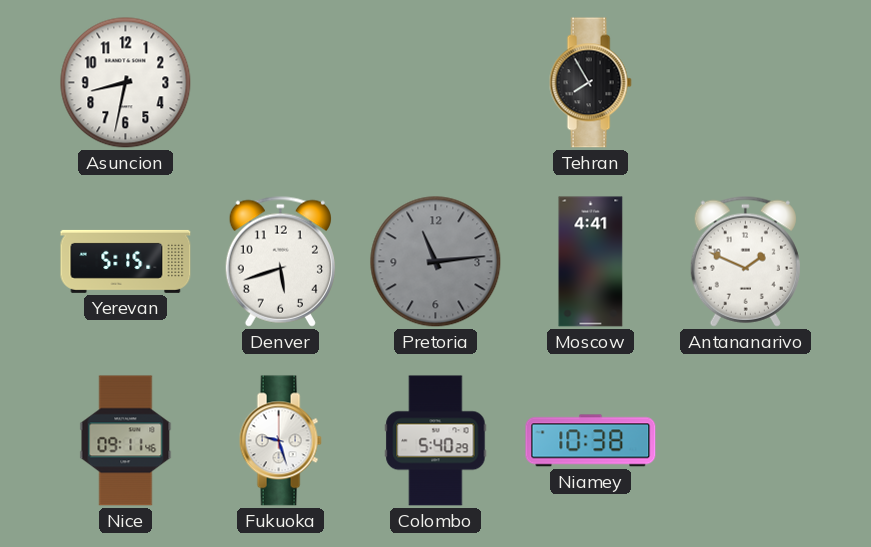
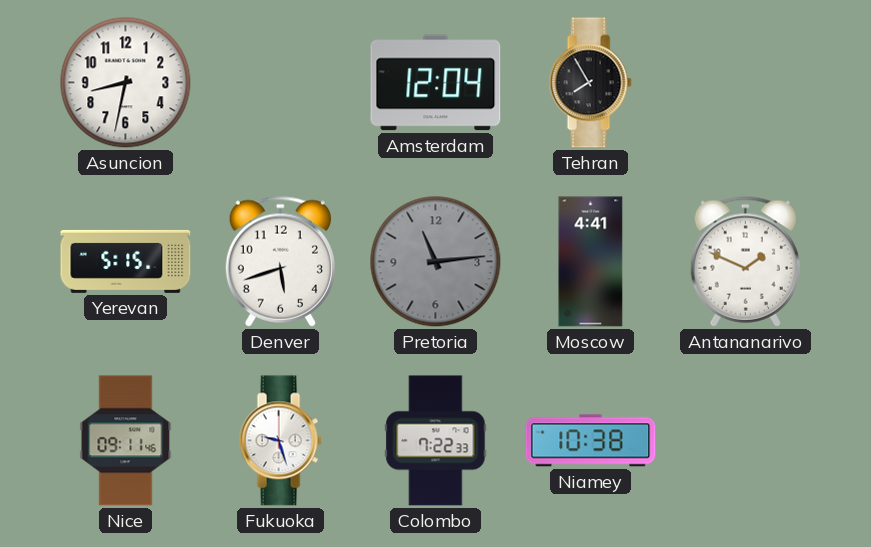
Amsterdam: none -> 12:04 (436, 83)
Colombo: 5:40 -> 7:22 (436, 441)
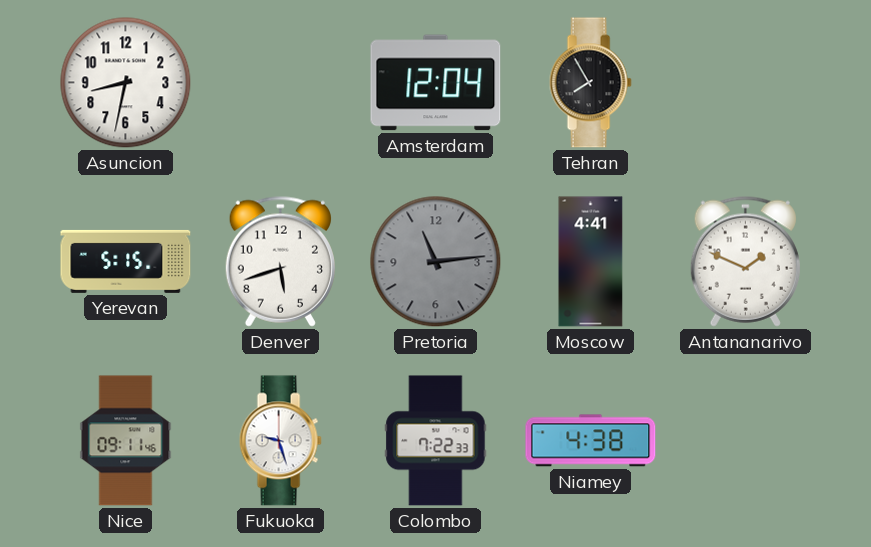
Niamey: 10:38 -> 4:38 (591, 441)
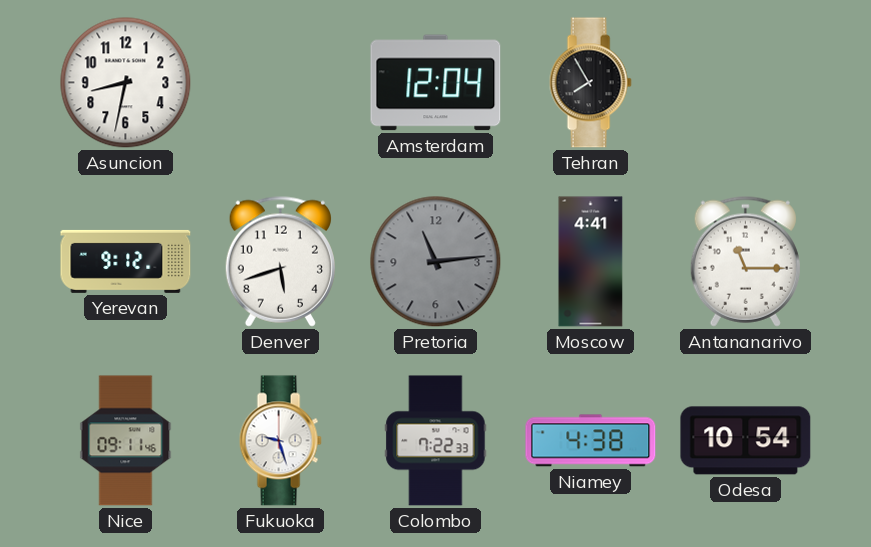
Yerevan: 5:15 -> 9:12 (126, 261)
Antananarivo: 1:49 -> 11:15 (745, 261)
Odesa: none -> 10:54 (746, 441)
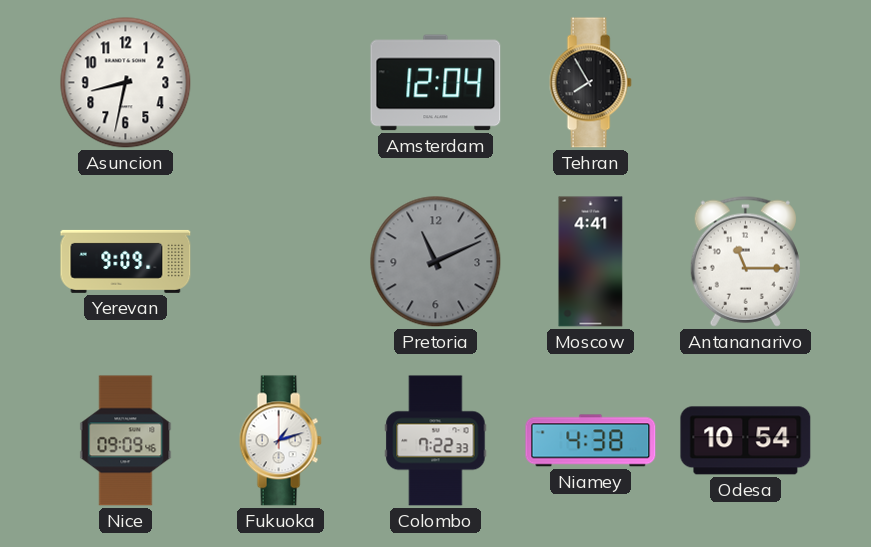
Yerevan: 9:12 -> 9:09 (126, 261)
Denver: 5:42 -> none (280, 261)
Pretoria: 11:14 -> 11:11 (436, 262)
Nice: 09:11 -> 09:09 (126, 441)
Fukuoka: 9:27 -> 1:12 (280, 441)
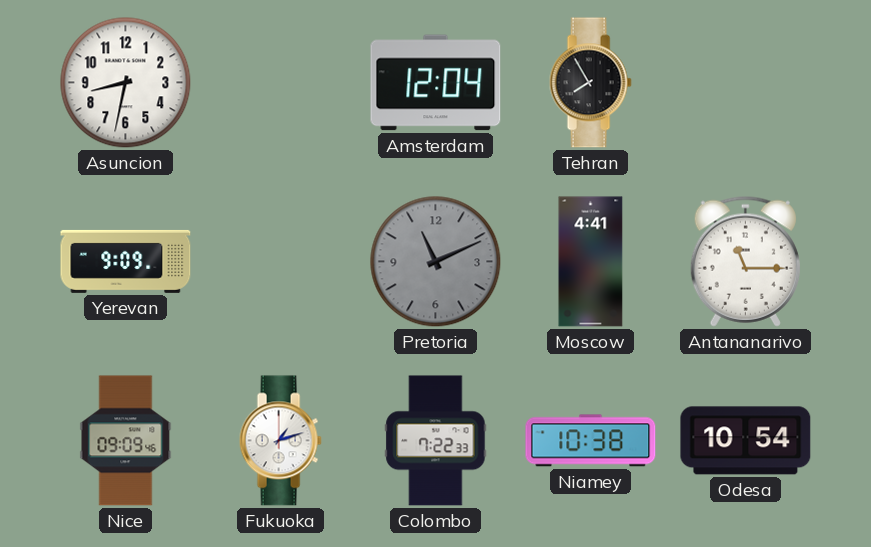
Niamey: 4:38 -> 10:38 (591, 441)
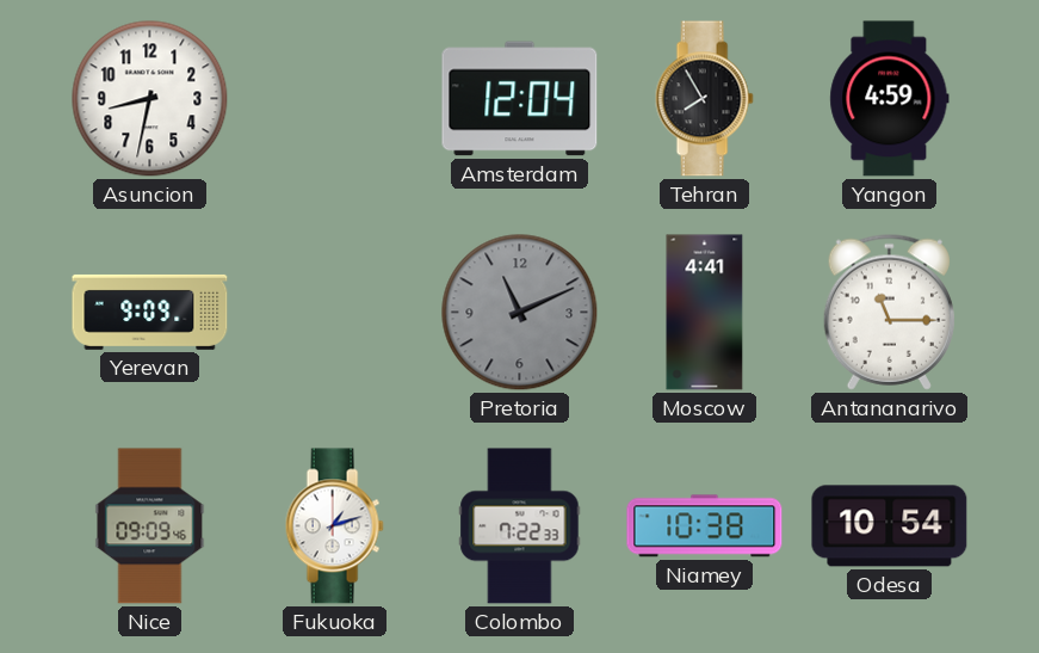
Yangon: none -> 4:59 (890, 99)
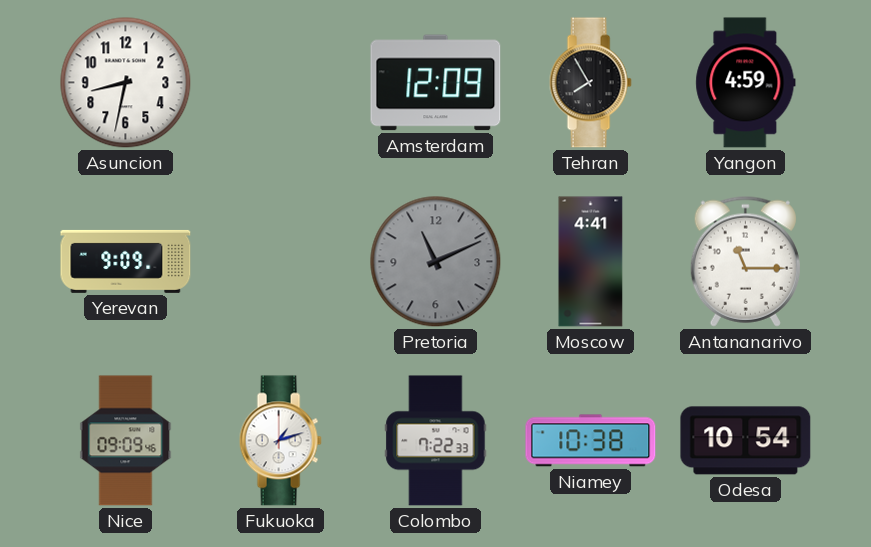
Amsterdam: 12:04 -> 12:09 (436, 83)
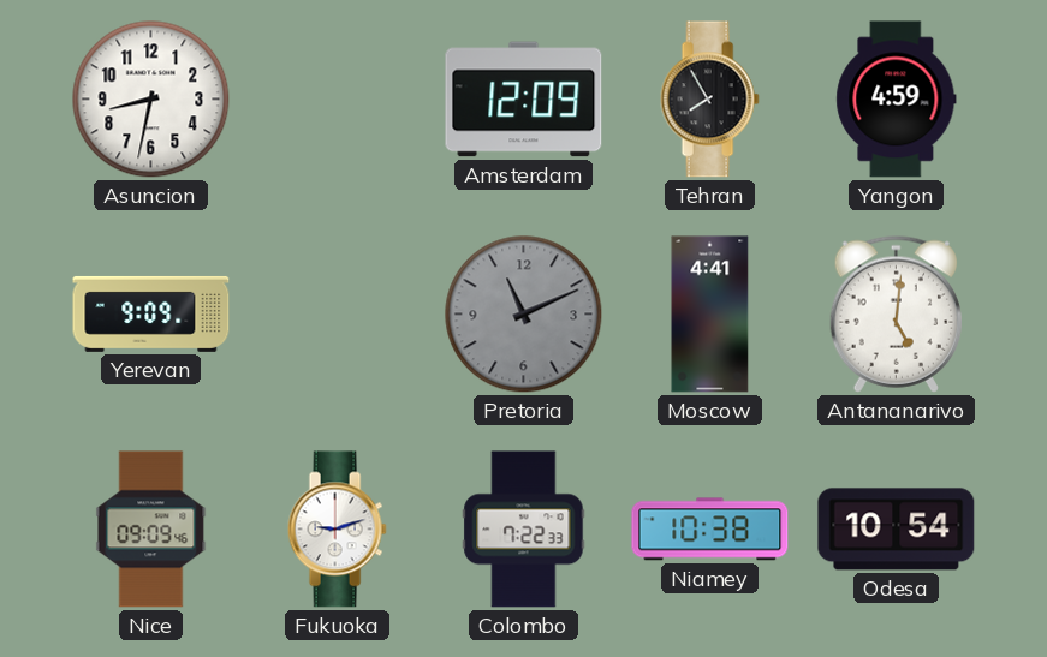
Antananarivo: 11:15 -> 5:01 (896, 313)
Fukuoka: 1:12 -> 9:12 (337, 530)
